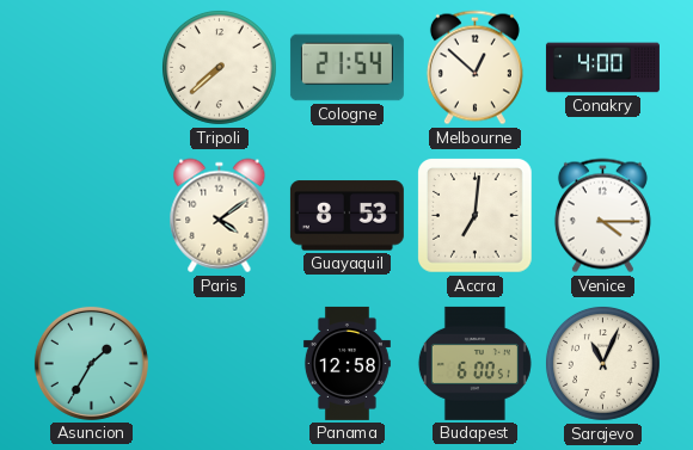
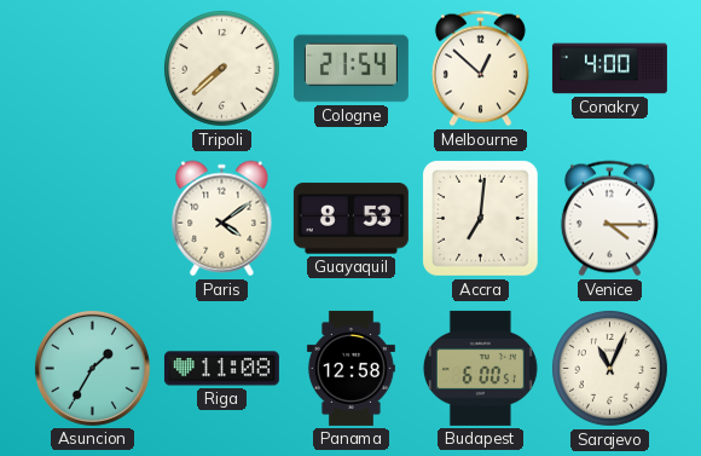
Riga: none -> 11:08 (221, 369)
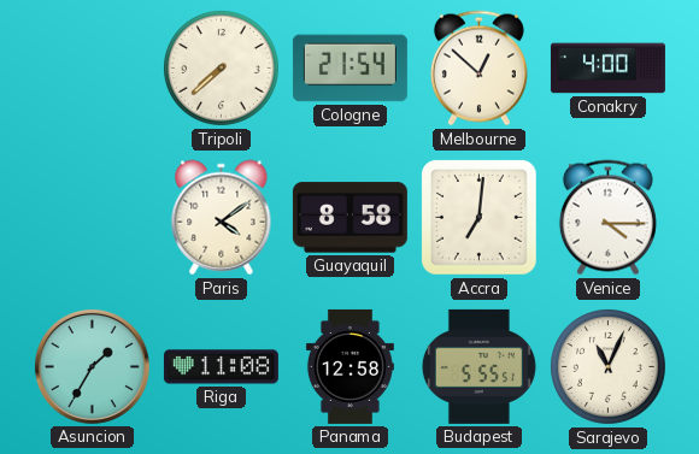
Guayaquil: 8:53 -> 8:58 (349, 218)
Budapest: 6:00 -> 5:55 (478, 366)
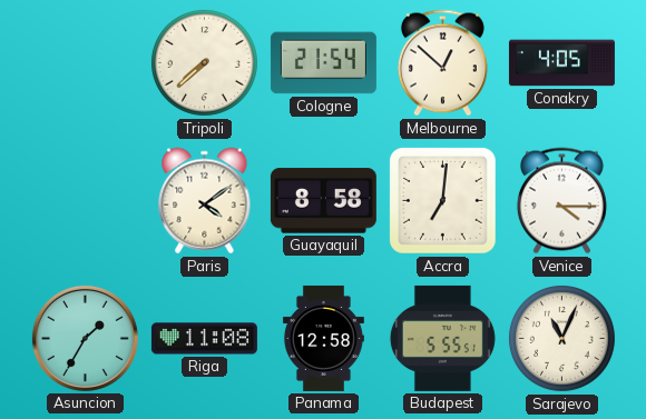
Conakry: 4:00 -> 4:05 (561, 63)
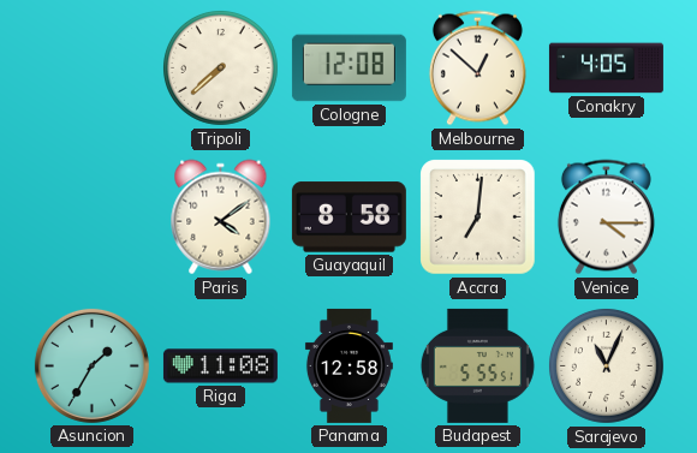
Cologne: 21:54 -> 12:08 (348, 68)
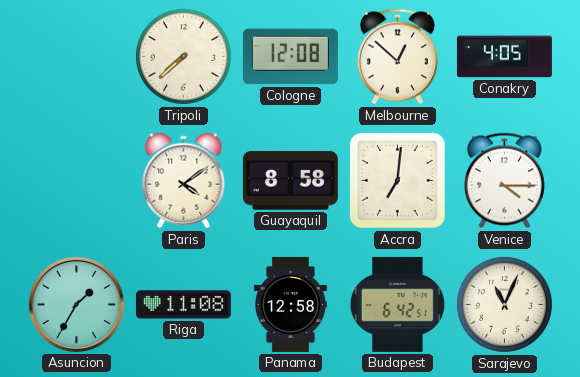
Budapest: 5:55 -> 6:42 (397, 304)
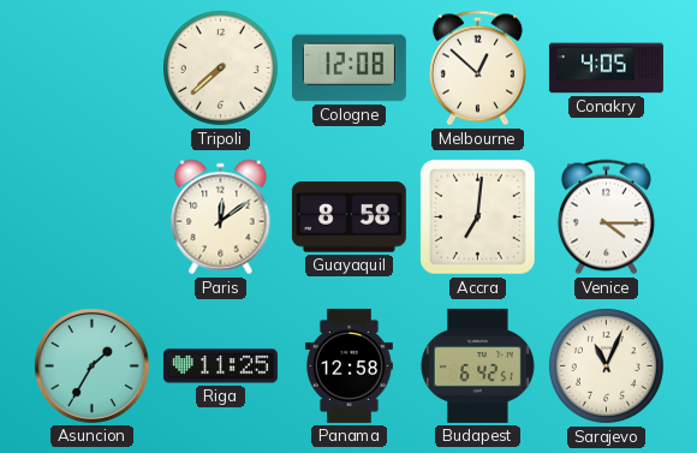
Paris: 4:09 -> 12:09 (221, 217)
Riga: 11:08 -> 11:25 (220, 366)
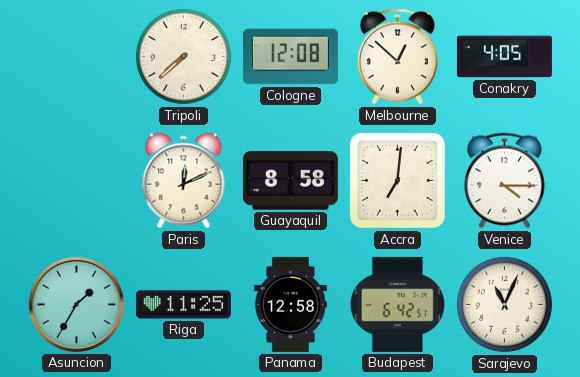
Paris: 12:09 -> 12:11 (184, 181)
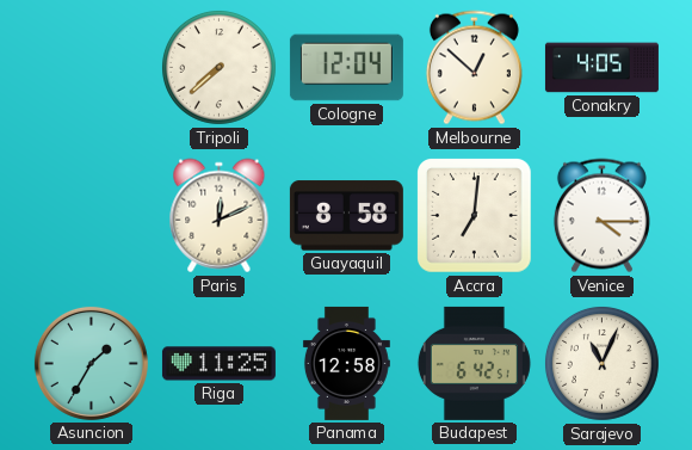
Cologne: 12:08 -> 12:04 (346, 68)
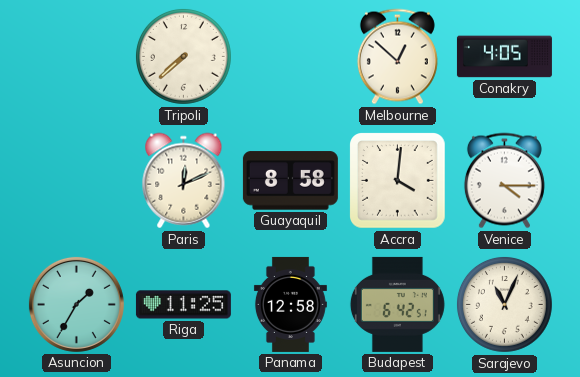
Cologne: 12:04 -> none (346, 68)
Accra: 7:01 -> 4:01 (398, 181)
